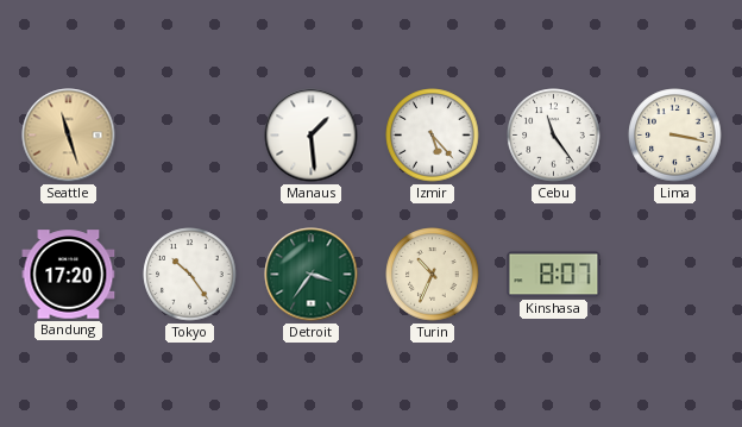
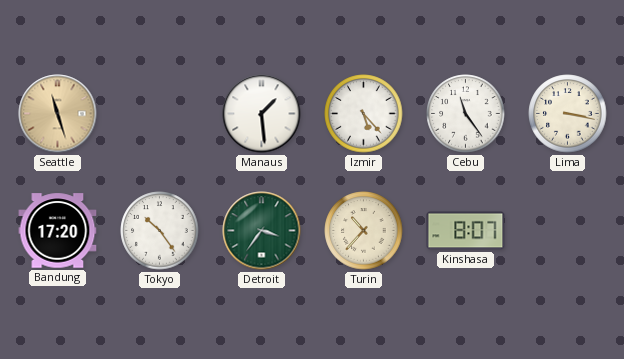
Turin: 10:34 -> 10:37 (364, 231)
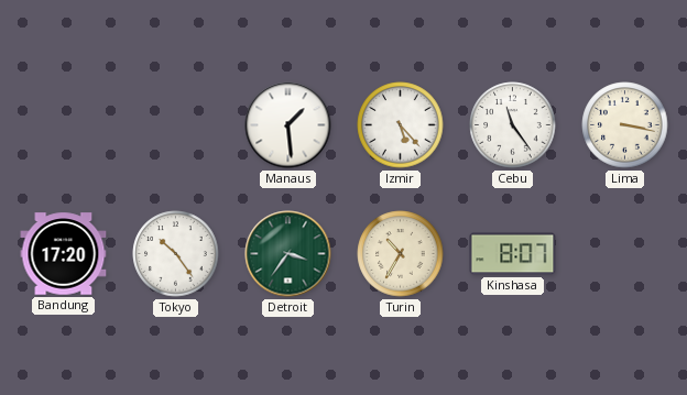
Seattle: 11:27 -> none (58, 114)
Turin: 10:37 -> 10:35 (401, 254)
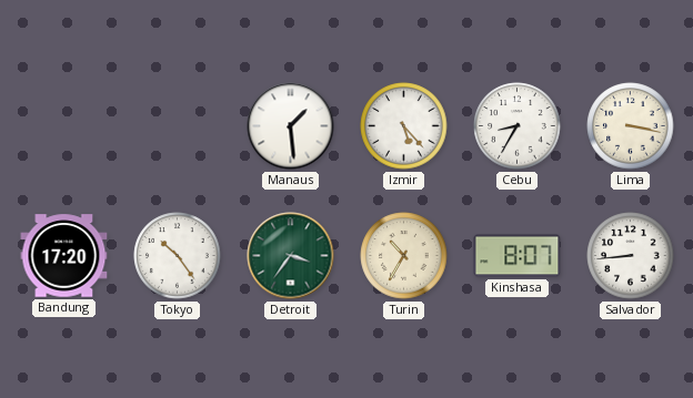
Cebu: 11:24 -> 8:35 (518, 126)
Salvador: none -> 8:44 (631, 256)
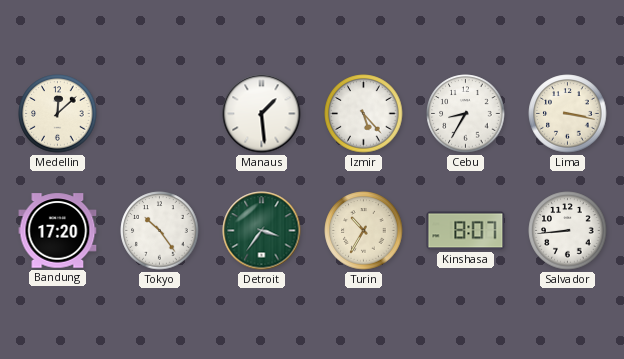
Medellin: none -> 12:08 (58, 114)
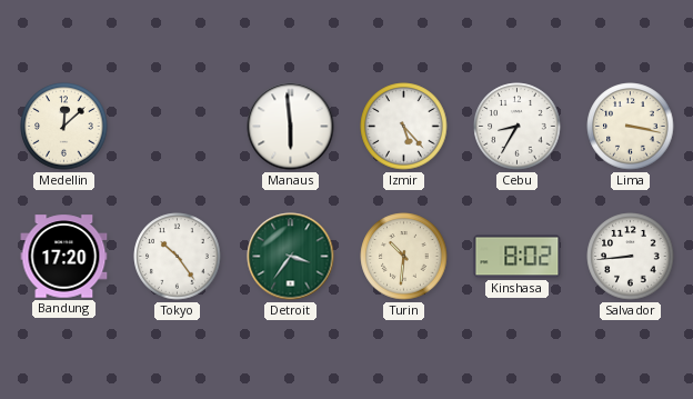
Manaus: 1:29 -> 5:59 (291, 127)
Turin: 10:35 -> 10:31 (404, 257)
Kinshasa: 8:07 -> 8:02 (518, 257)
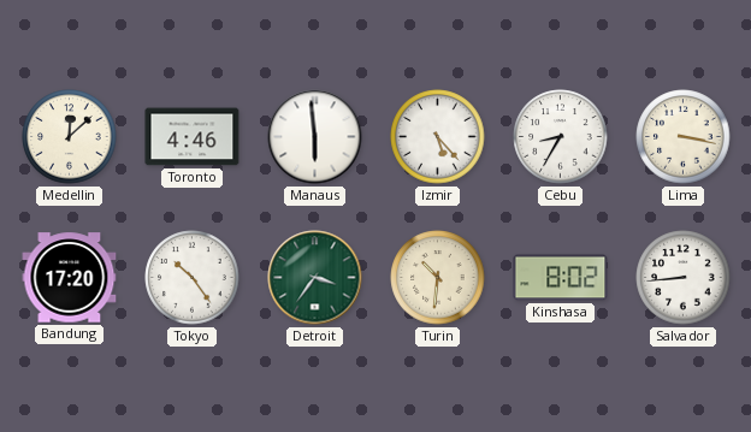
Toronto: none -> 4:46 (193, 137)
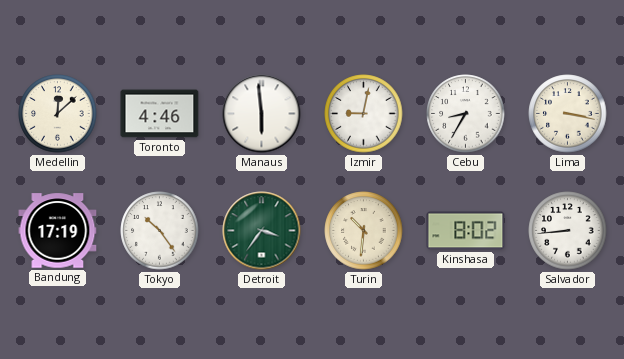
Izmir: 5:23 -> 9:02 (364, 114)
Bandung: 17:20 -> 17:19 (58, 231)
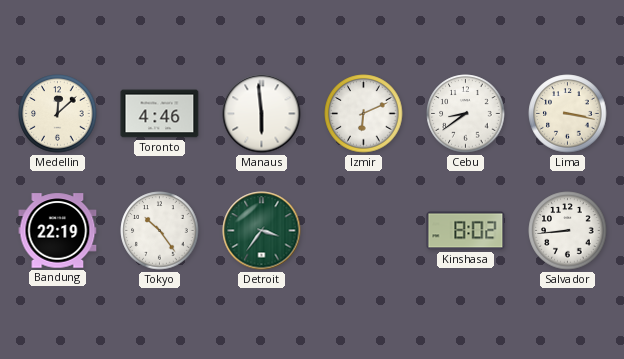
Izmir: 9:02 -> 6:11 (364, 114)
Cebu: 8:35 -> 8:39 (466, 114)
Bandung: 17:19 -> 22:19 (58, 231)
Turin: 10:31 -> none (364, 231)
